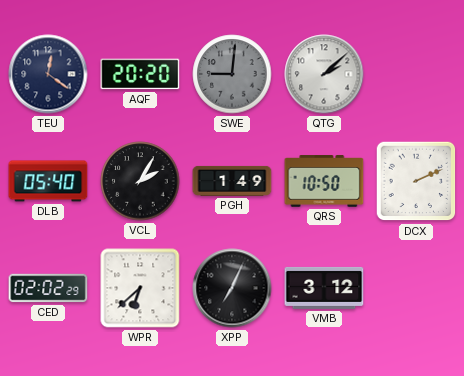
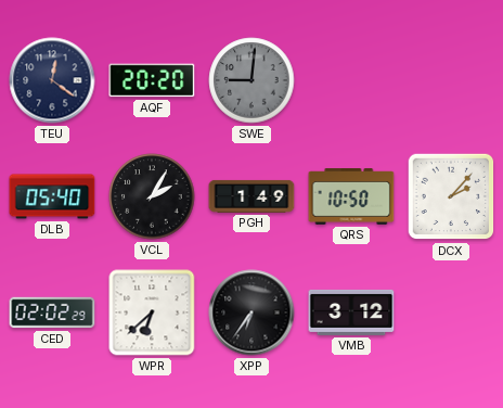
QTG: 2:08 -> none (324, 74)
DCX: 2:11 -> 2:07 (451, 196)
XPP: 7:04 -> 6:36 (251, 313)
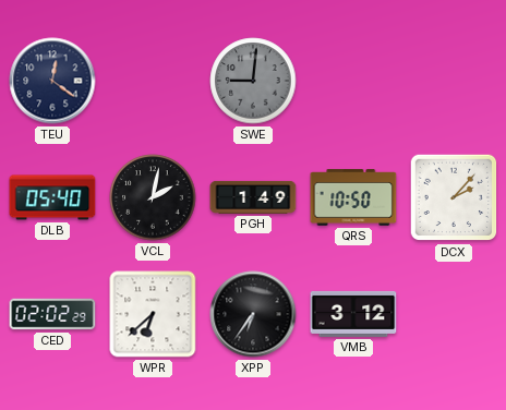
AQF: 20:20 -> none (152, 80)
VCL: 2:05 -> 2:02 (153, 197)
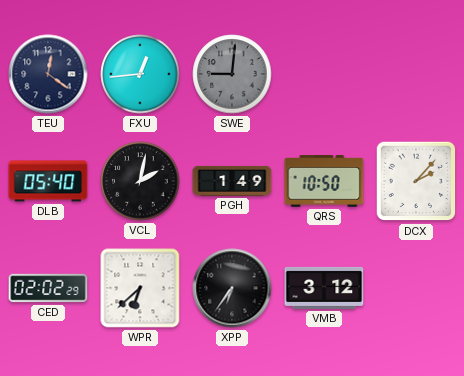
FXU: none -> 12:44 (140, 74)
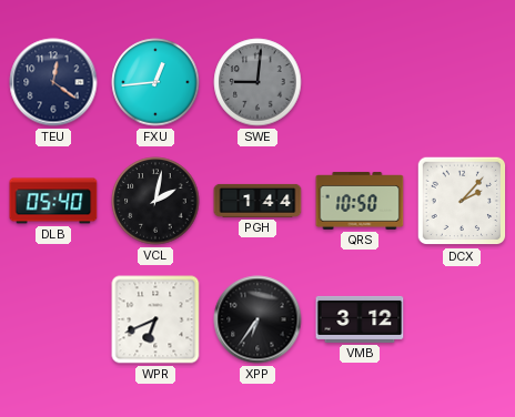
PGH: 1:49 -> 1:44 (257, 201)
CED: 02:02 -> none (48, 288)
WPR: 6:38 -> 6:41 (155, 319)
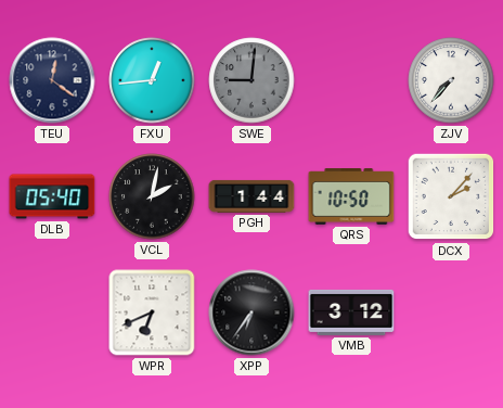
ZJV: none -> 7:37 (451, 80)
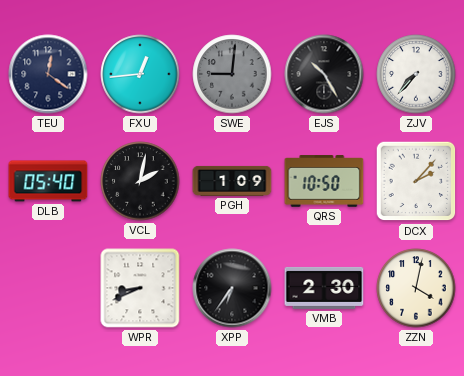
EJS: none -> 10:25 (324, 74)
PGH: 1:44 -> 1:09 (232, 181)
WPR: 6:41 -> 8:41 (140, 288)
VMB: 3:12 -> 2:30 (324, 288)
ZZN: none -> 4:02 (416, 288)
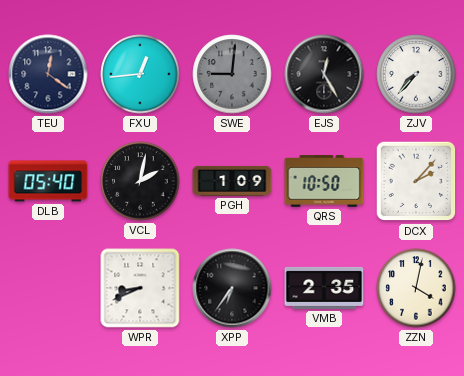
EJS: 10:25 -> 12:25 (324, 74)
VMB: 2:30 -> 2:35 (324, 288)
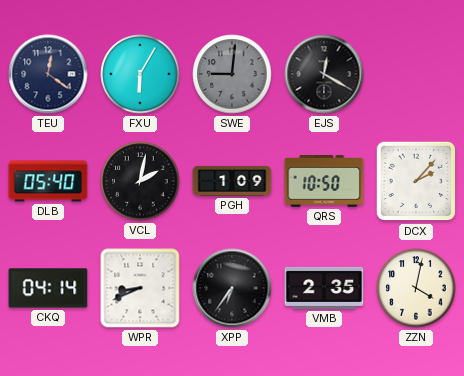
FXU: 12:44 -> 6:05 (140, 74)
EJS: 12:25 -> 12:20 (324, 74)
ZJV: 7:37 -> none (416, 74)
CKQ: none -> 04:14 (48, 288)
